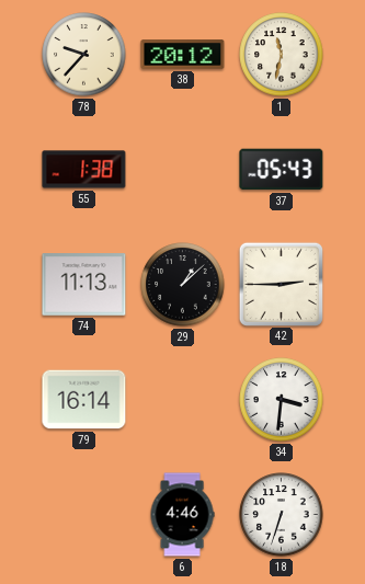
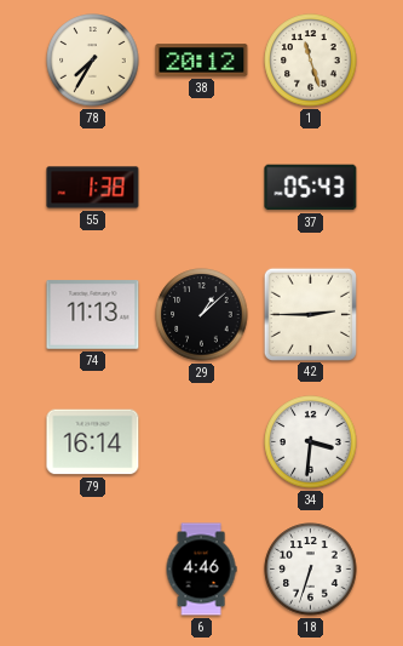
78: 9:37 -> 7:35 (93, 61)
1: 11:32 -> 11:27 (311, 61)
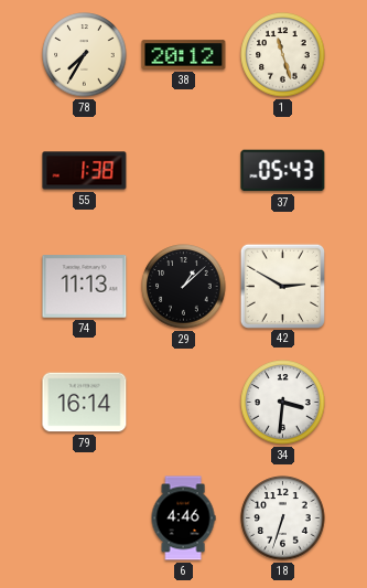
42: 2:45 -> 2:50 (282, 286)
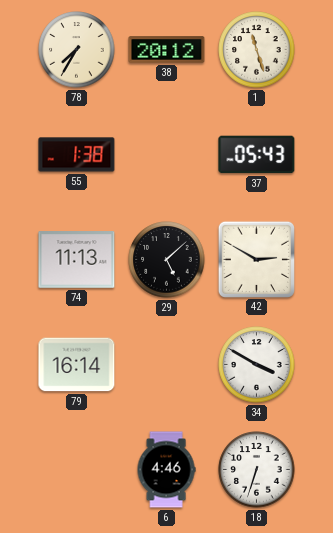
29: 1:08 -> 5:08 (167, 260)
34: 3:31 -> 3:50 (257, 365)
